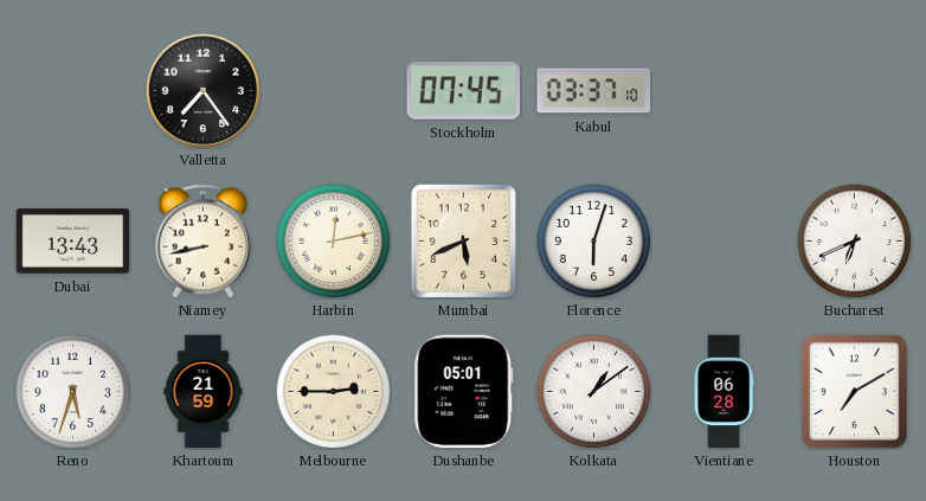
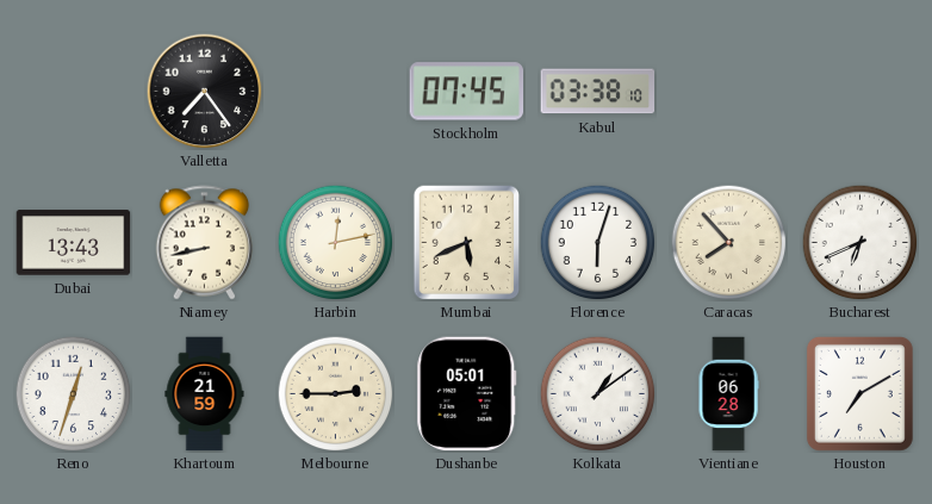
Kabul: 03:37 -> 03:38 (598, 92)
Caracas: none -> 7:53 (728, 242)
Reno: 5:33 -> 12:33 (73, 393)
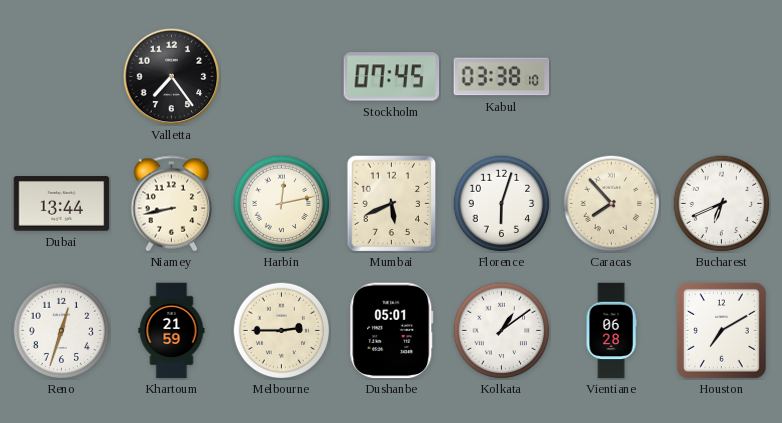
Dubai: 13:43 -> 13:44 (62, 204)
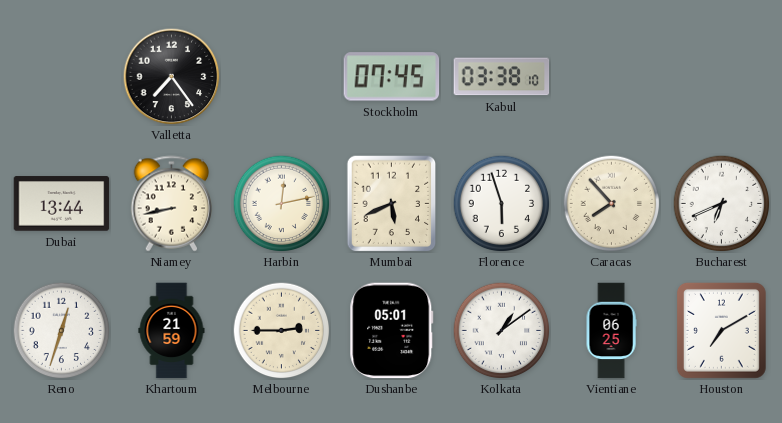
Florence: 6:03 -> 5:57 (501, 203)
Vientiane: 06:28 -> 06:25 (611, 331)
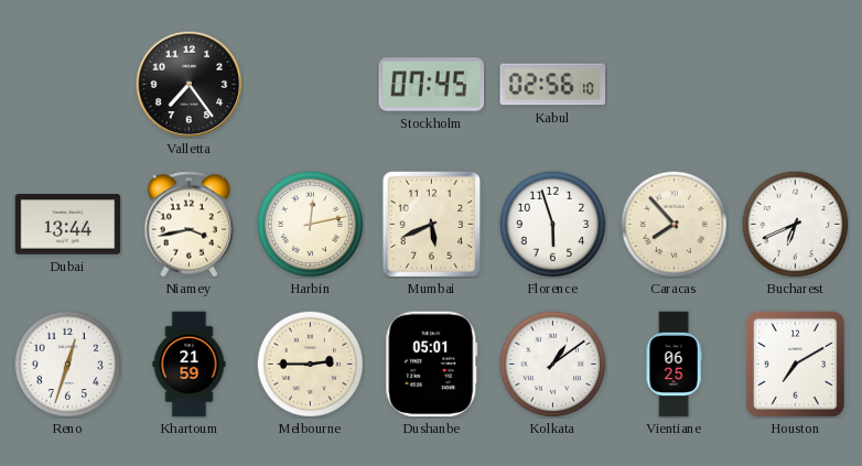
Kabul: 03:38 -> 02:56 (553, 85)
Niamey: 8:43 -> 3:43 (190, 225)
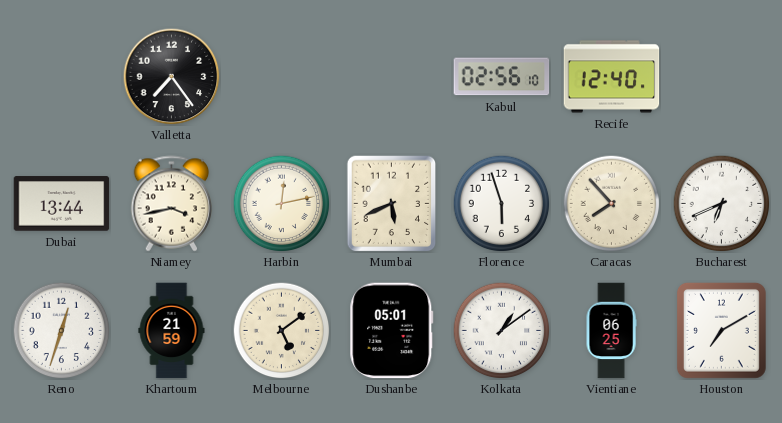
Stockholm: 07:45 -> none (432, 85)
Recife: none -> 12:40 (612, 77)
Melbourne: 2:45 -> 5:09 (281, 330)
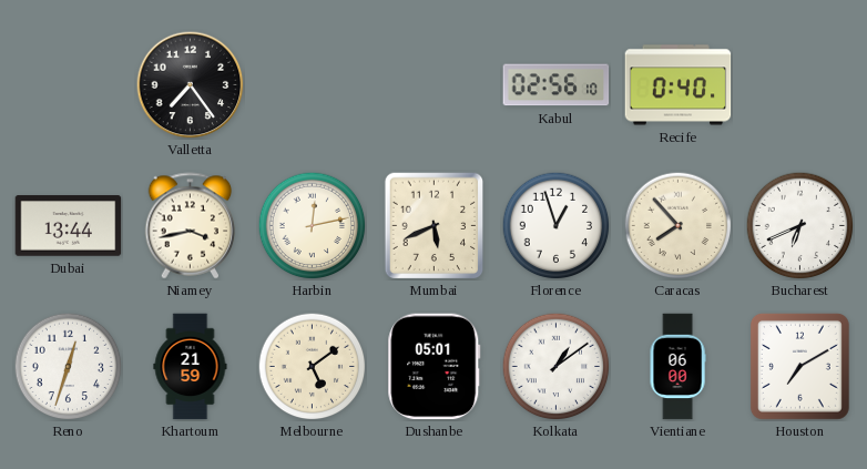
Recife: 12:40 -> 0:40 (679, 85)
Florence: 5:57 -> 12:57 (555, 225)
Vientiane: 06:25 -> 06:00 (677, 367)
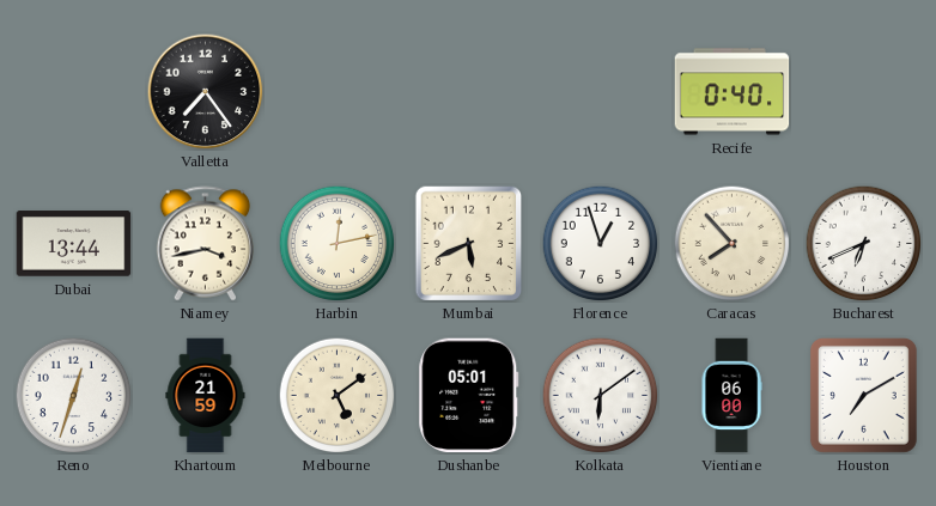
Kabul: 02:56 -> none (557, 85)
Kolkata: 1:09 -> 6:09 (600, 395)
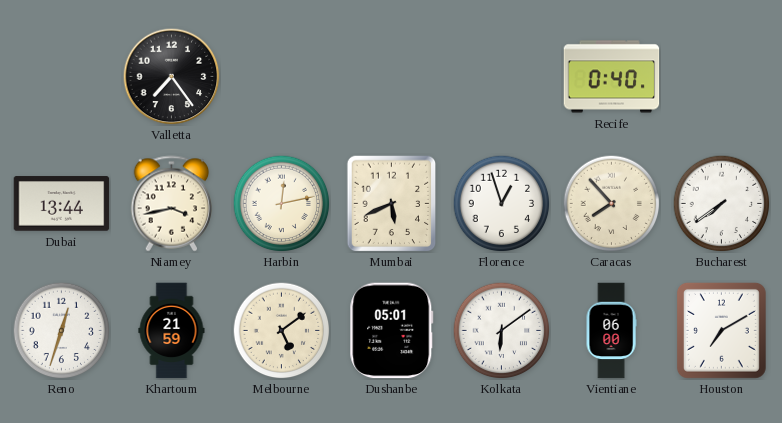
Bucharest: 6:41 -> 7:39 (721, 203)
